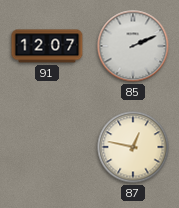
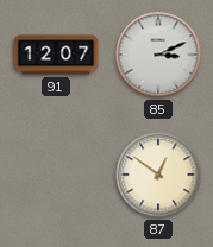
85: 2:11 -> 3:11 (158, 55)
87: 12:47 -> 12:51 (158, 175)
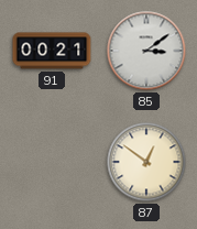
91: 12:07 -> 00:21 (52, 51)
85: 3:11 -> 3:09 (146, 51)
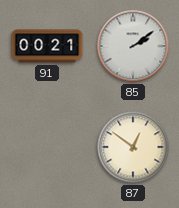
85: 3:09 -> 2:09 (133, 46)
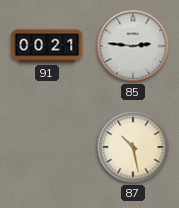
85: 2:09 -> 2:46 (133, 46)
87: 12:51 -> 10:28 (133, 147)
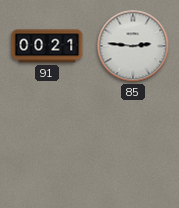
87: 10:28 -> none (133, 147)
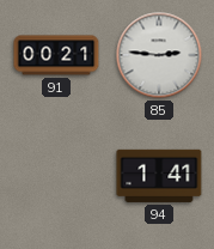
94: none -> 1:41 (159, 176)
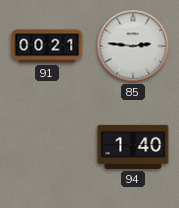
94: 1:41 -> 1:40 (133, 147)
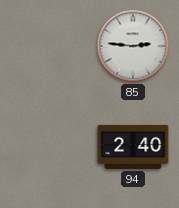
91: 00:21 -> none (47, 46)
94: 1:40 -> 2:40 (133, 147)
